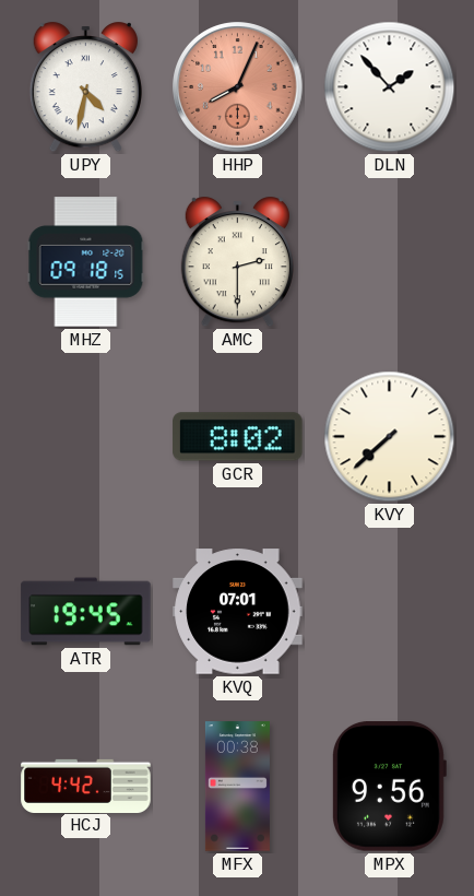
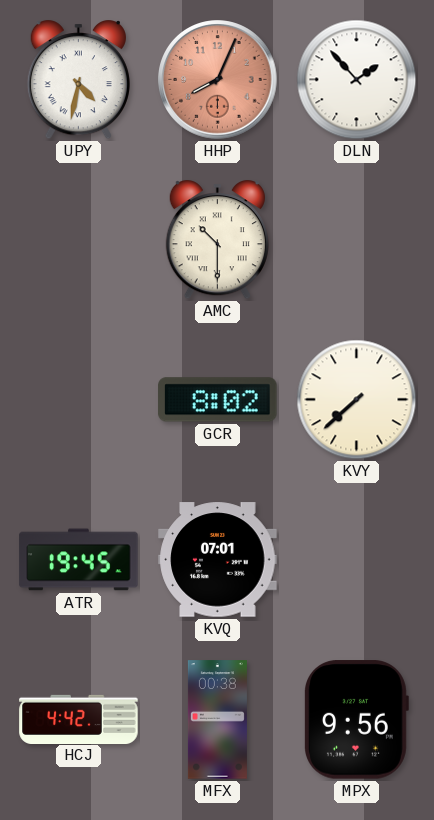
MHZ: 09:18 -> none (86, 262)
AMC: 2:30 -> 10:30 (217, 240)
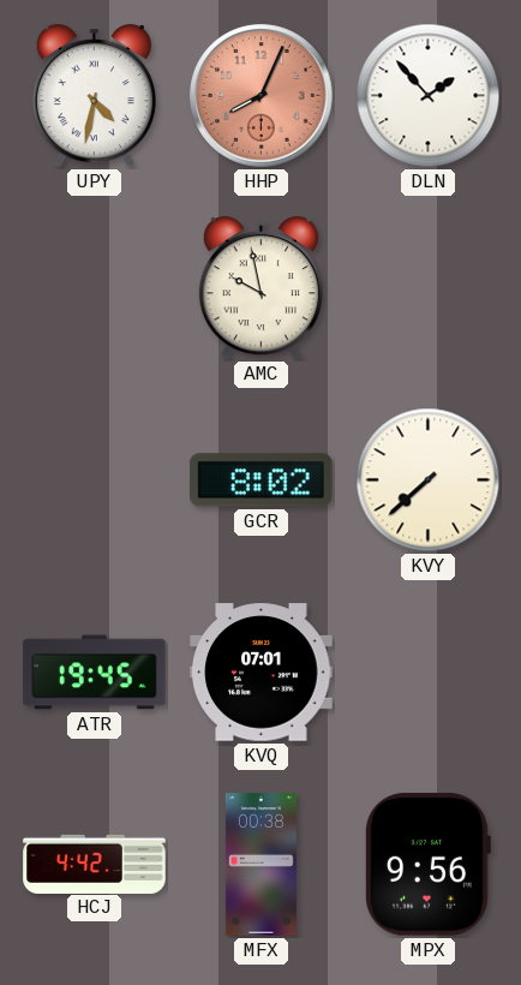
AMC: 10:30 -> 9:58 (260, 288)
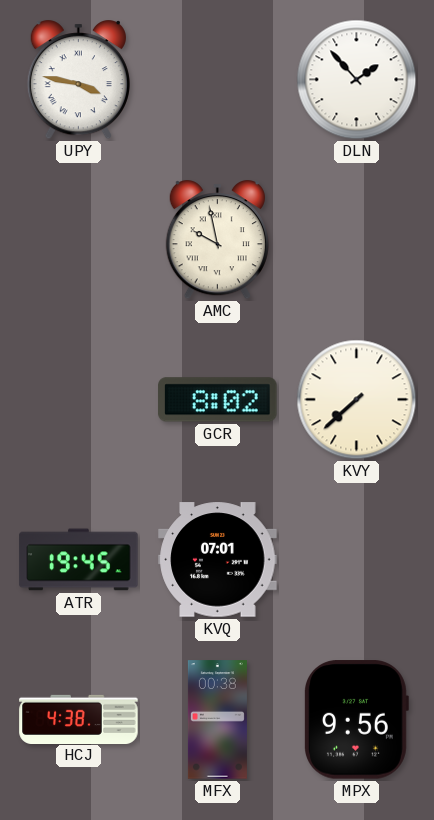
UPY: 4:32 -> 3:47 (78, 80)
HHP: 8:04 -> none (262, 96)
HCJ: 4:42 -> 4:38 (79, 719)
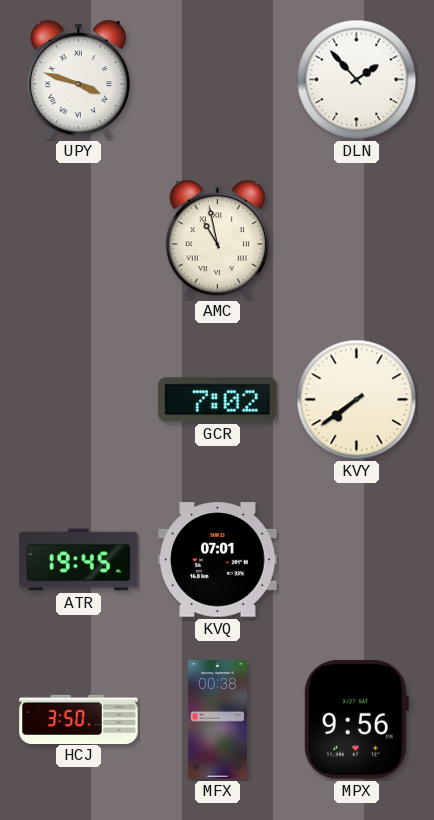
UPY: 3:47 -> 3:48 (78, 80)
AMC: 9:58 -> 10:58 (217, 240)
GCR: 8:02 -> 7:02 (218, 400)
KVY: 7:38 -> 7:39 (357, 400)
HCJ: 4:38 -> 3:50 (79, 719)
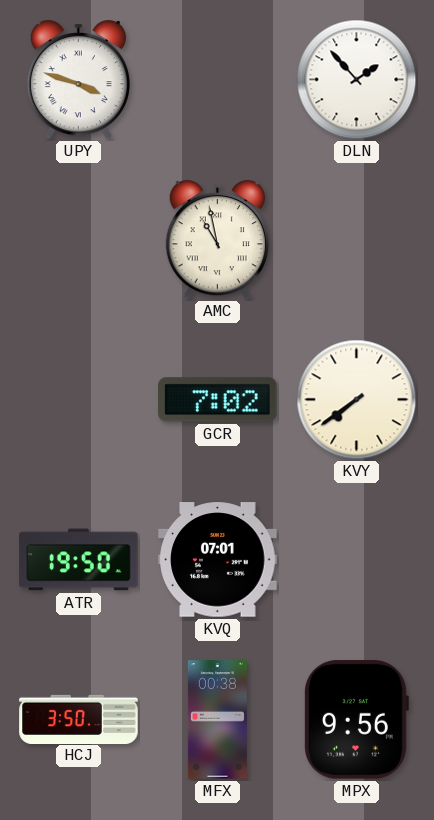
ATR: 19:45 -> 19:50 (79, 560)
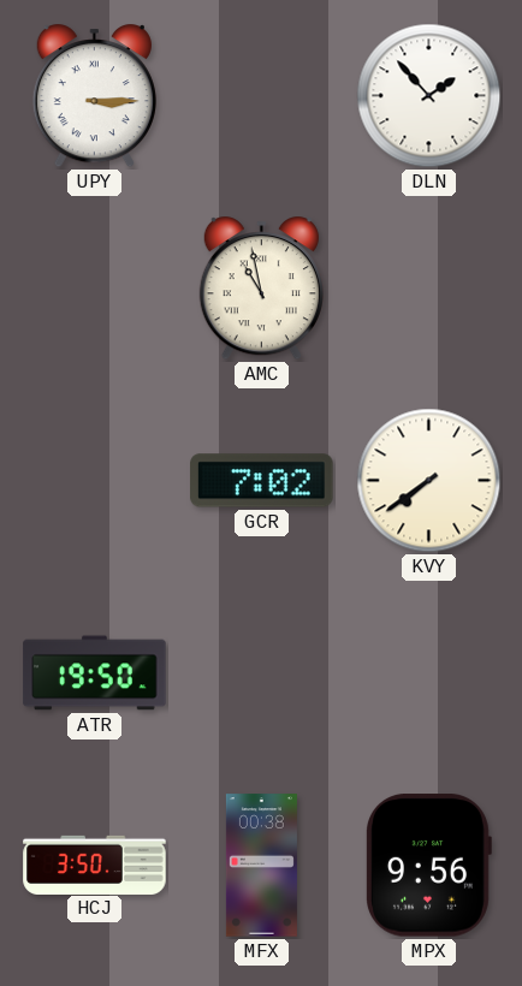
UPY: 3:48 -> 3:15 (94, 96)
KVQ: 07:01 -> none (218, 560)
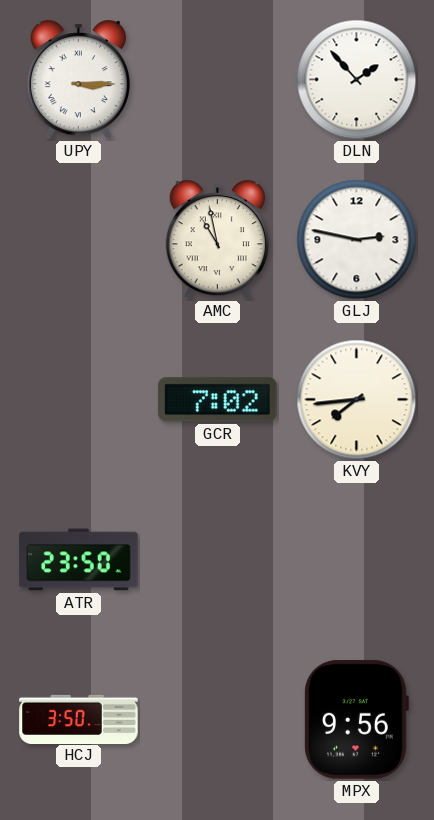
GLJ: none -> 2:47 (357, 240)
KVY: 7:39 -> 7:44 (357, 400)
ATR: 19:50 -> 23:50 (79, 560)
MFX: 00:38 -> none (261, 866)
